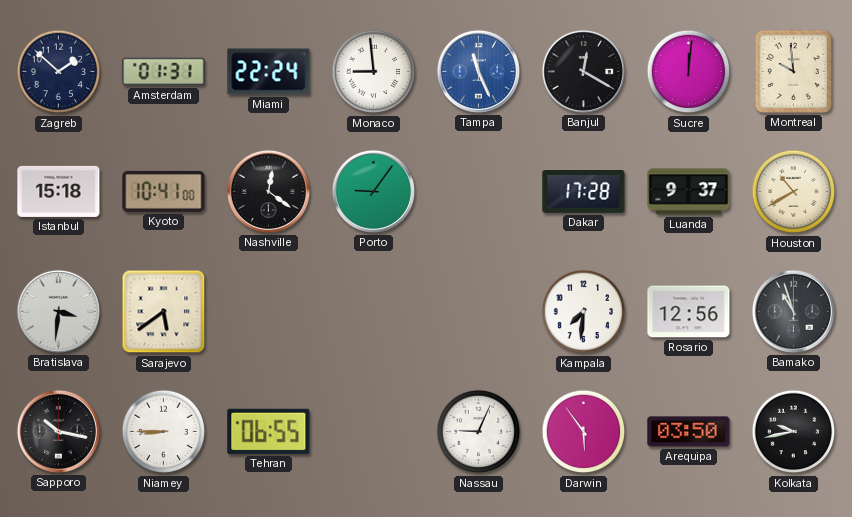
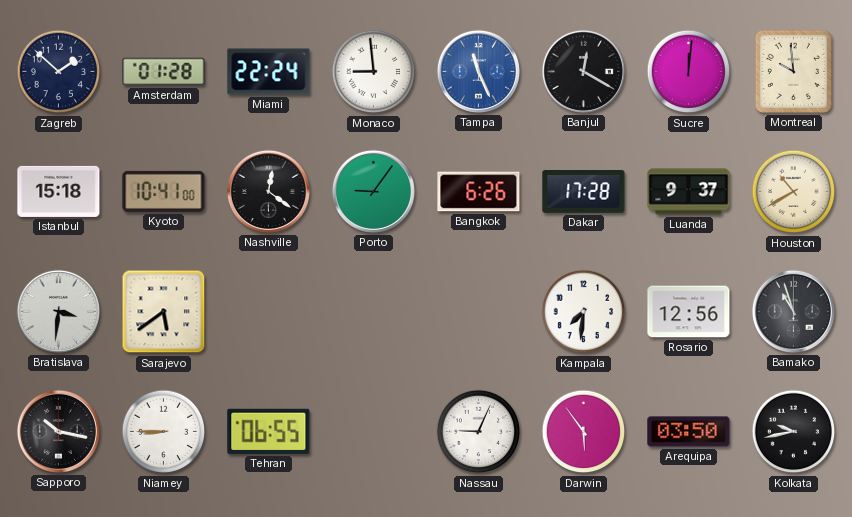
Amsterdam: 01:31 -> 01:28 (164, 72)
Bangkok: none -> 6:26 (479, 192)
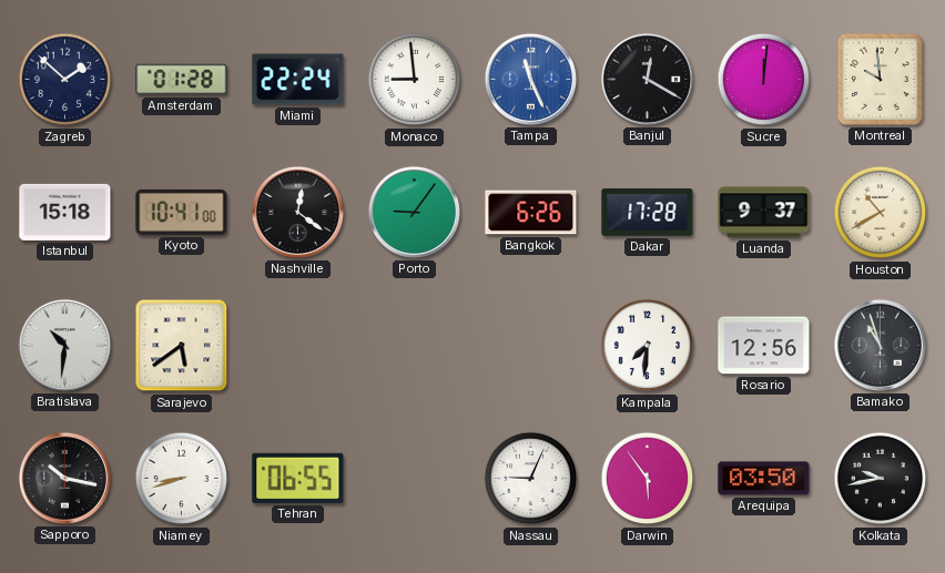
Bratislava: 3:31 -> 10:31 (64, 345)
Niamey: 8:45 -> 8:42 (182, 479)
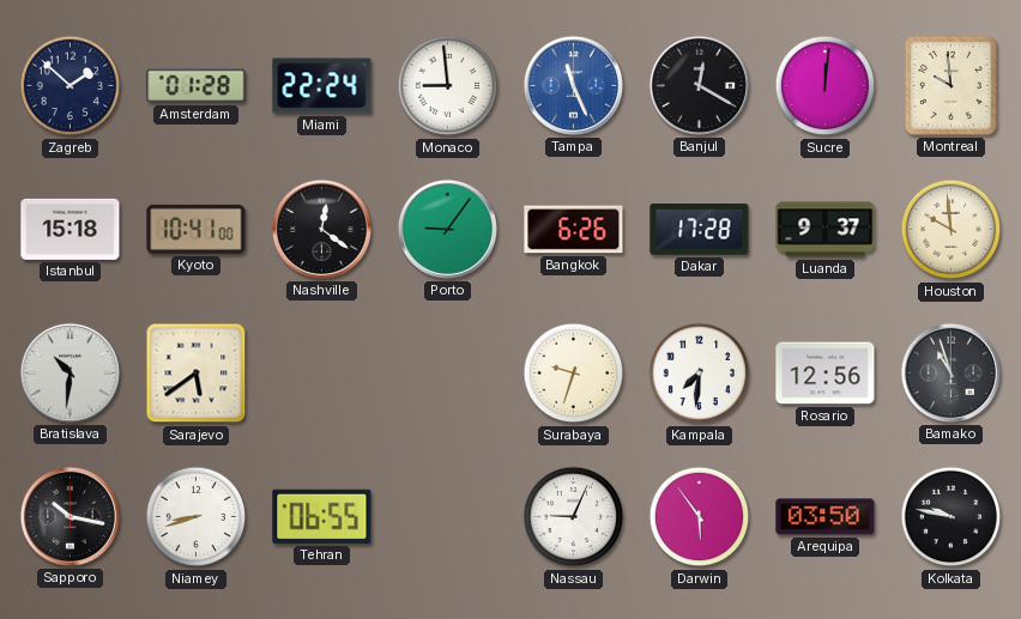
Houston: 10:40 -> 9:59 (951, 230)
Surabaya: none -> 9:33 (574, 374)
Kolkata: 9:43 -> 9:47 (951, 517)
